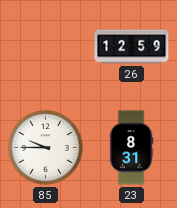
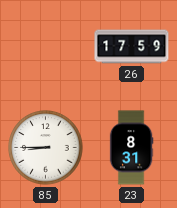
26: 12:59 -> 17:59 (132, 47)
85: 9:45 -> 8:45 (46, 148)
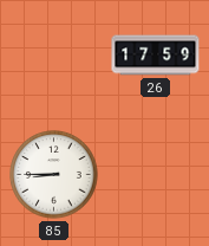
23: 8:31 -> none (131, 148)
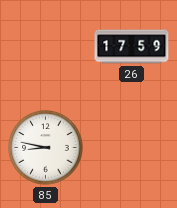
85: 8:45 -> 8:47 (46, 148)
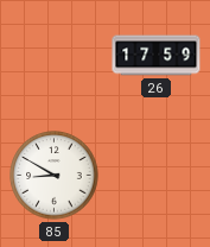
85: 8:47 -> 8:50 (55, 176)
